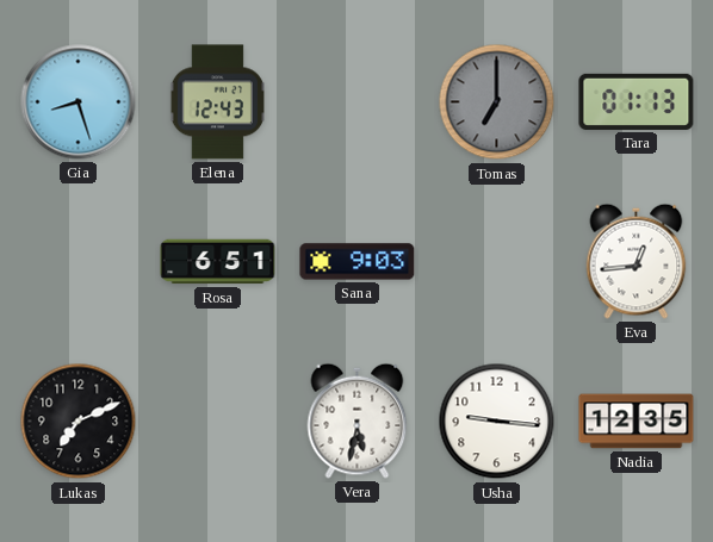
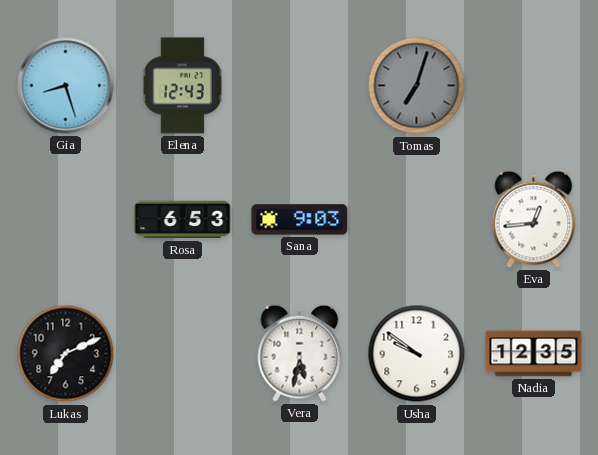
Tomas: 7:00 -> 7:03 (417, 86)
Tara: 01:13 -> none (637, 101)
Rosa: 6:51 -> 6:53 (183, 220)
Usha: 9:16 -> 9:51 (417, 354)
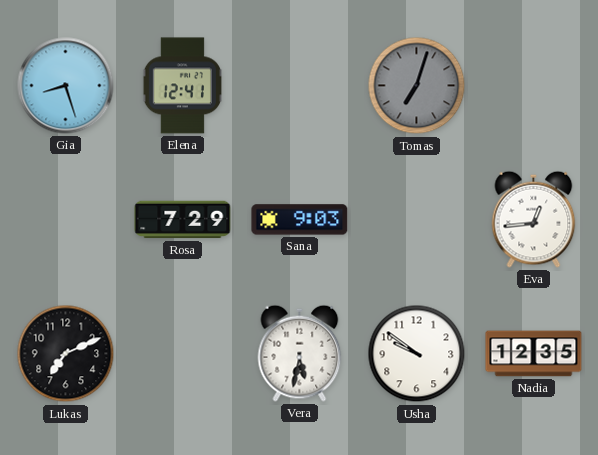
Elena: 12:43 -> 12:41 (182, 86)
Rosa: 6:53 -> 7:29 (183, 220)
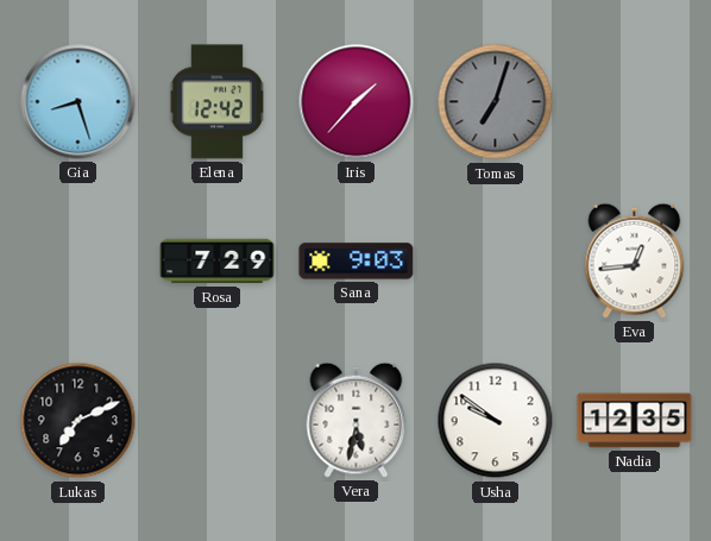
Elena: 12:41 -> 12:42 (216, 102)
Iris: none -> 1:37 (357, 102)
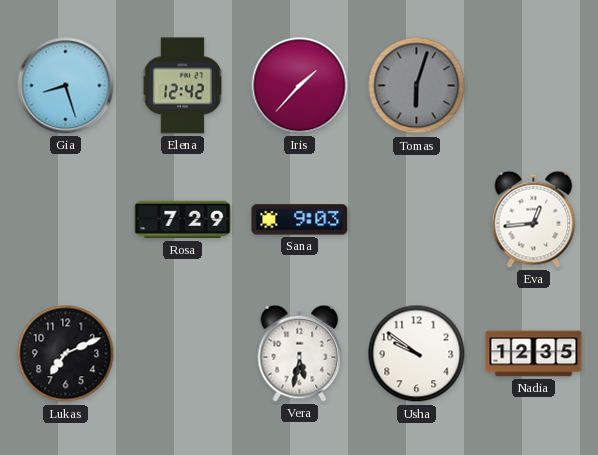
Tomas: 7:03 -> 6:03 (417, 86)
